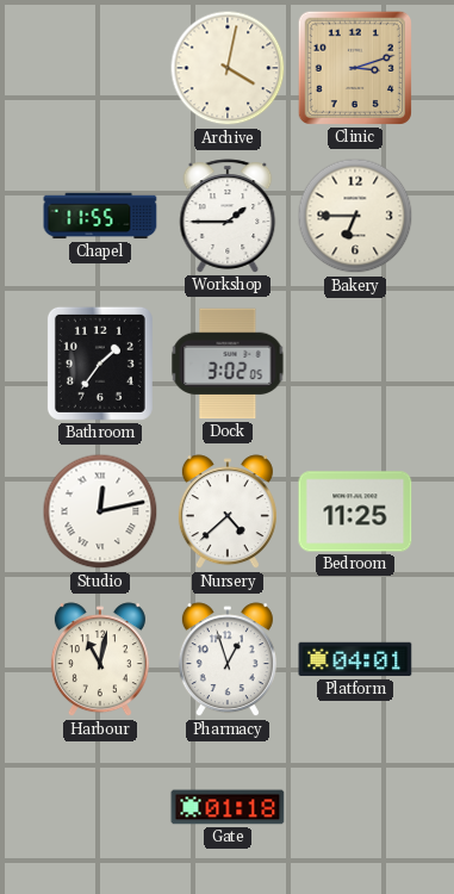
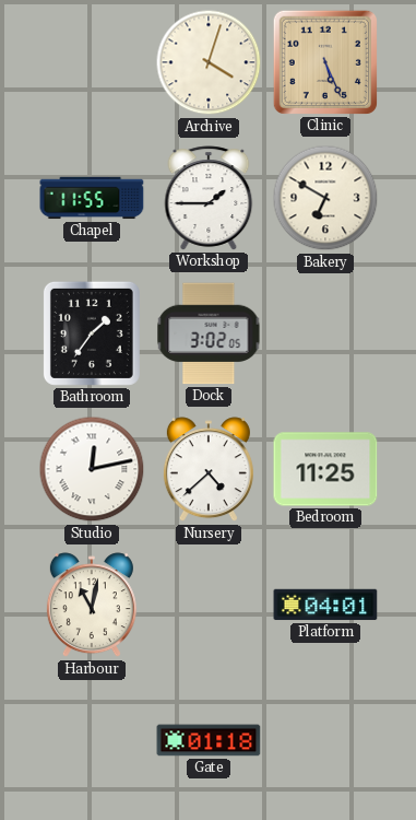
Archive: 4:02 -> 4:03 (209, 62)
Clinic: 3:12 -> 5:26 (325, 62)
Bakery: 6:45 -> 6:50 (325, 198)
Pharmacy: 12:57 -> none (228, 660)
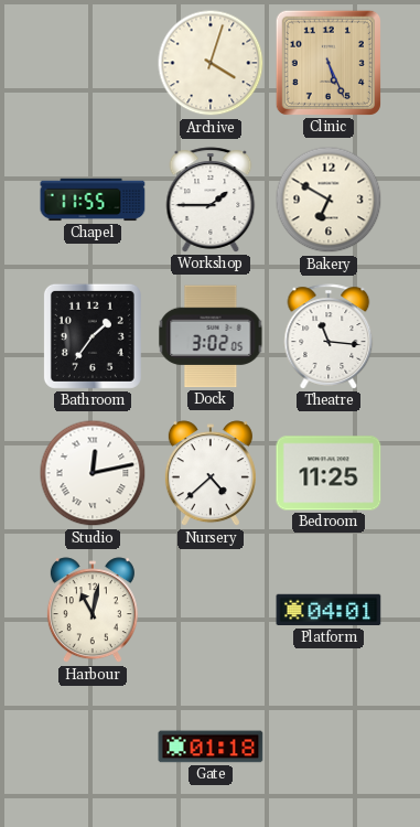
Theatre: none -> 11:16 (329, 336)
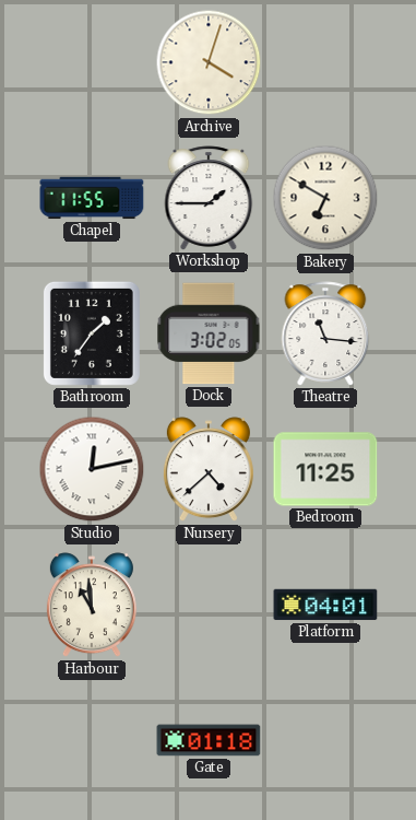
Clinic: 5:26 -> none (329, 63)
Harbour: 11:02 -> 10:59 (92, 606)
